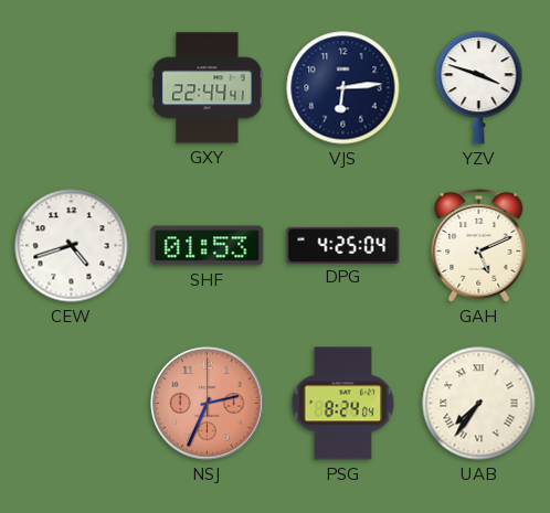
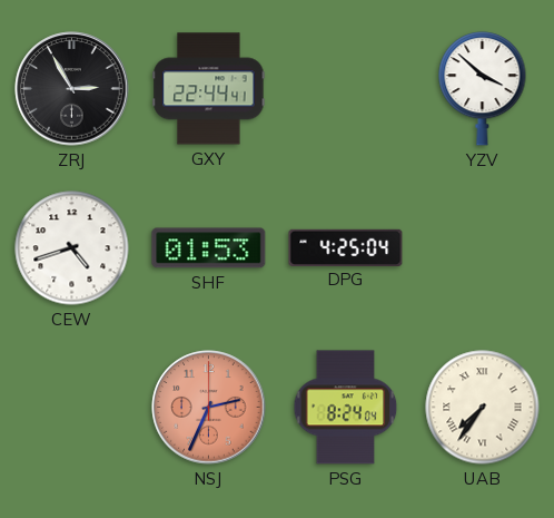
ZRJ: none -> 2:55 (72, 89)
VJS: 6:14 -> none (343, 88)
YZV: 3:48 -> 3:52 (483, 89)
GAH: 5:11 -> none (479, 245)
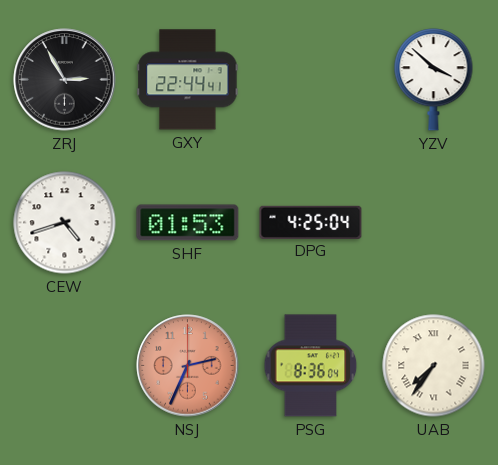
PSG: 8:24 -> 8:36 (311, 366)
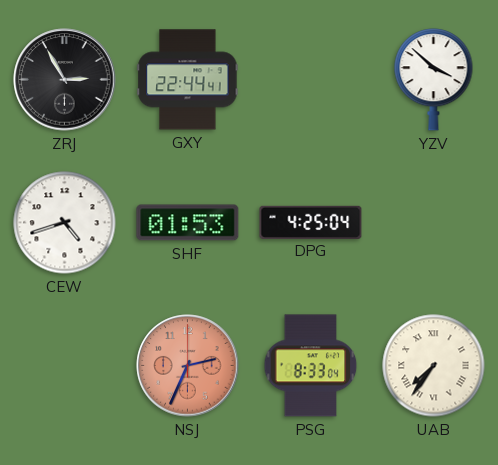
PSG: 8:36 -> 8:33 (311, 366)
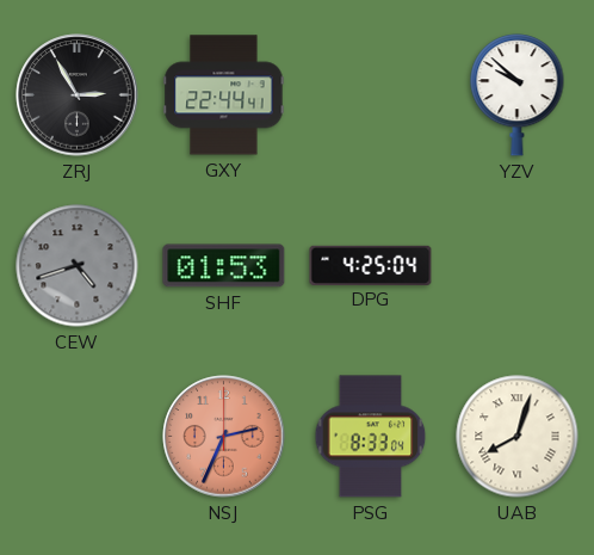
YZV: 3:52 -> 9:52 (518, 95)
CEW dial: white -> grey (78, 266)
UAB: 7:36 -> 8:03 (518, 437)
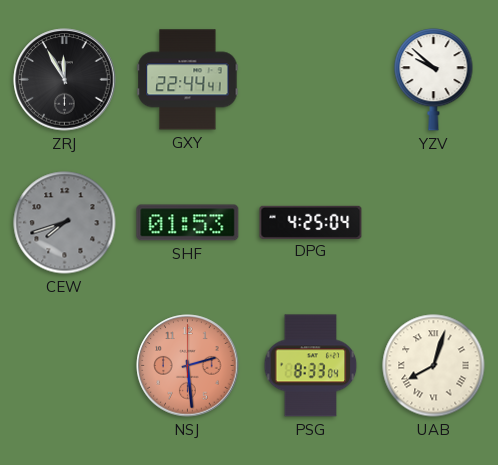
ZRJ: 2:55 -> 11:55 (65, 80)
CEW: 4:42 -> 7:42 (65, 223)
NSJ: 2:34 -> 2:29 (188, 366)
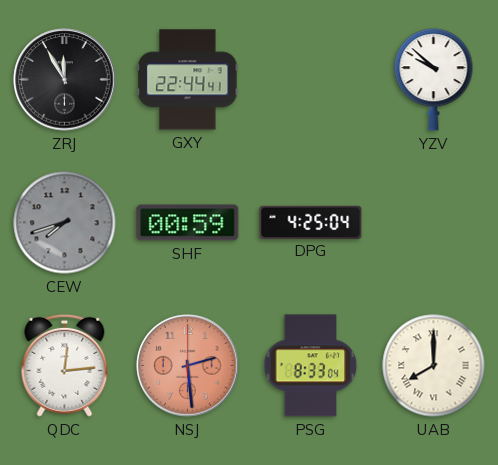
SHF: 01:53 -> 00:59 (188, 223)
QDC: none -> 12:14 (65, 365)
UAB: 8:03 -> 8:00 (434, 366)
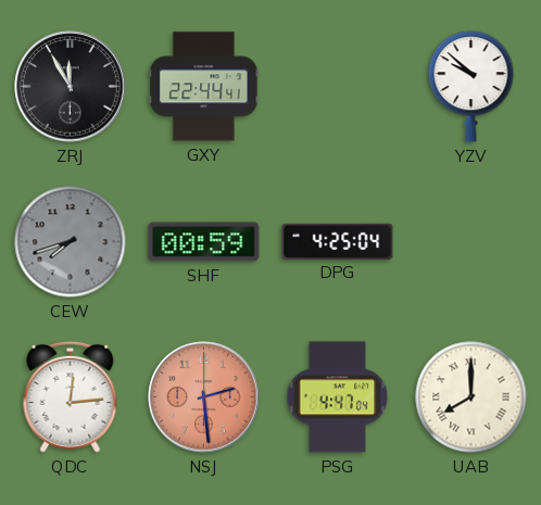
PSG: 8:33 -> 4:47 (338, 397)
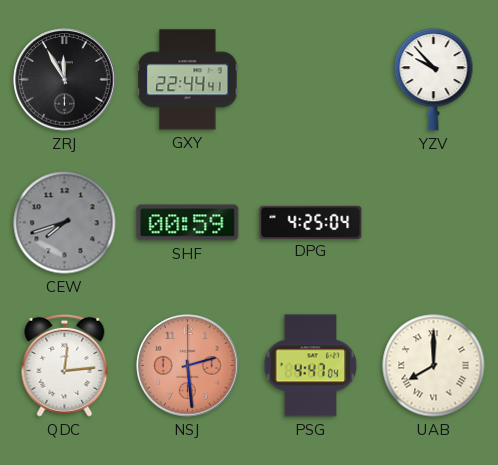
YZV: 9:52 -> 9:53 (434, 80)
